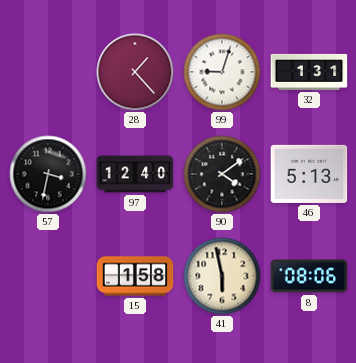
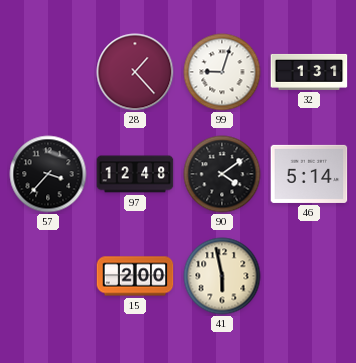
57: 3:32 -> 3:37 (48, 174)
97: 12:40 -> 12:48 (135, 174)
46: 5:13 -> 5:14 (309, 174)
15: 1:58 -> 2:00 (135, 276)
8: 08:06 -> none (309, 276)
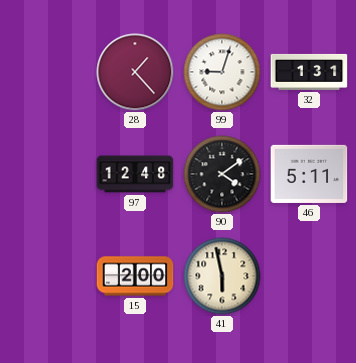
57: 3:37 -> none (48, 174)
46: 5:14 -> 5:11 (309, 174)
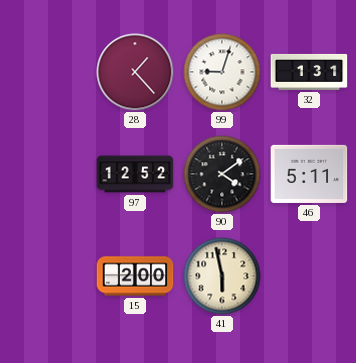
97: 12:48 -> 12:52 (135, 174)
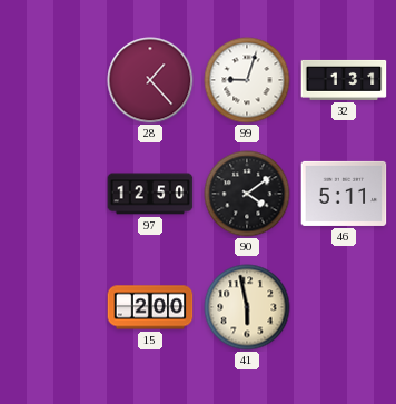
97: 12:52 -> 12:50 (150, 194)
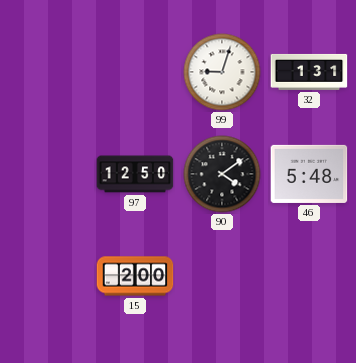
28: 1:23 -> none (150, 80)
46: 5:11 -> 5:48 (309, 174)
41: 5:58 -> none (247, 307)
